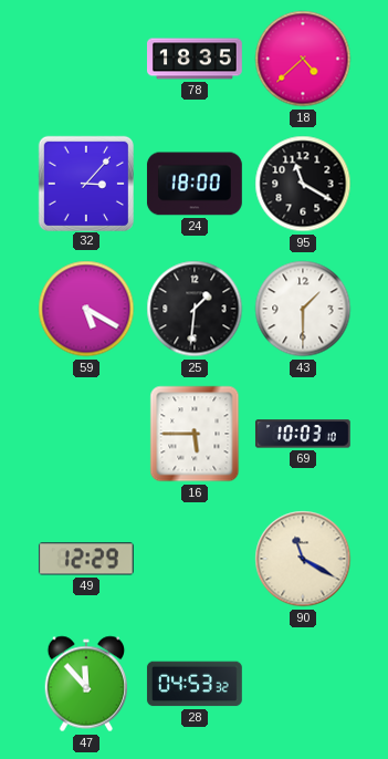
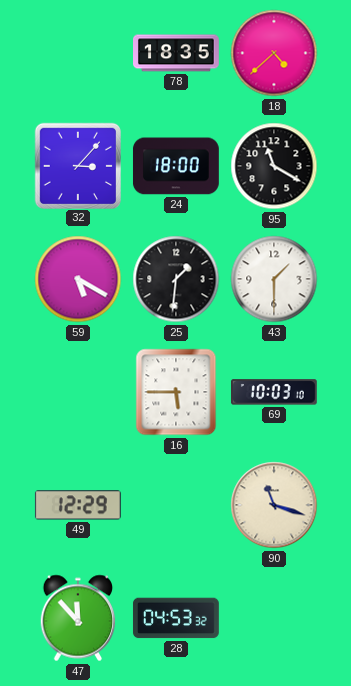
90: 11:20 -> 11:18 (274, 505)
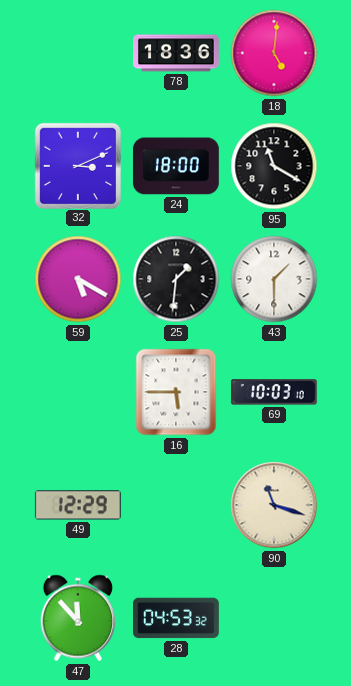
78: 18:35 -> 18:36 (177, 53)
18: 4:38 -> 5:01 (274, 53)
32: 3:07 -> 3:11 (77, 165)
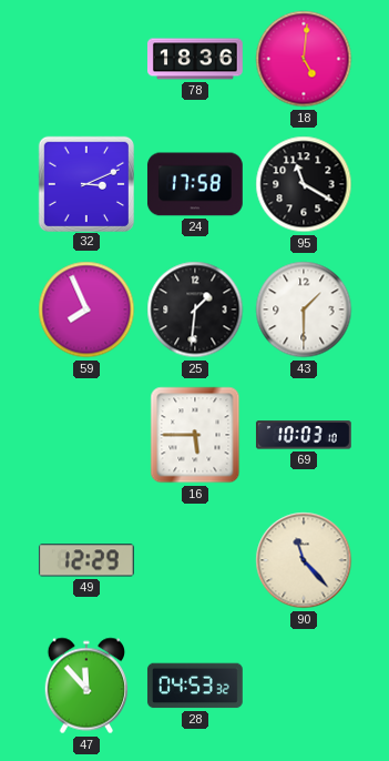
24: 18:00 -> 17:58 (195, 184)
59: 5:20 -> 7:56 (86, 310)
90: 11:18 -> 11:23 (304, 560)
